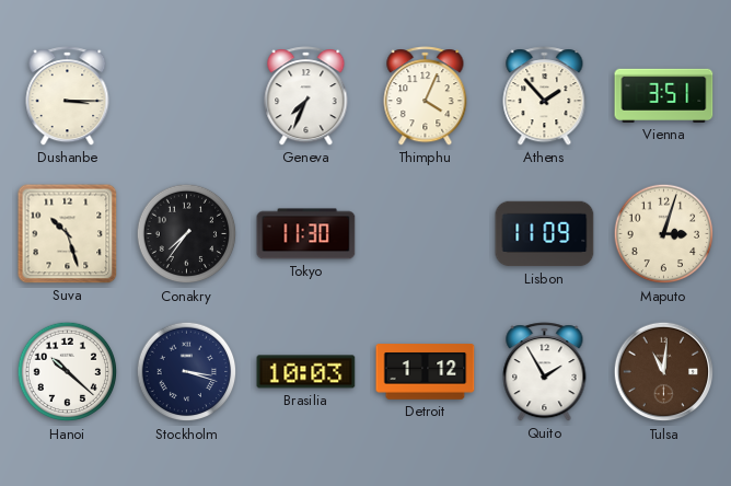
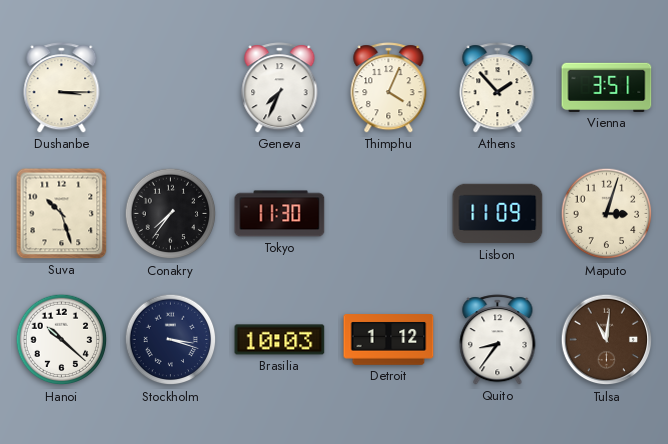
Quito: 1:55 -> 8:36 (498, 340)
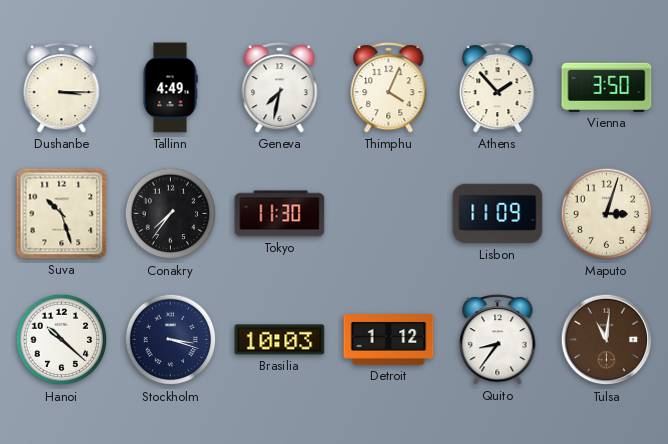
Tallinn: none -> 4:49 (170, 88)
Geneva: 7:34 -> 7:32 (280, 88)
Vienna: 3:51 -> 3:50 (607, 87)
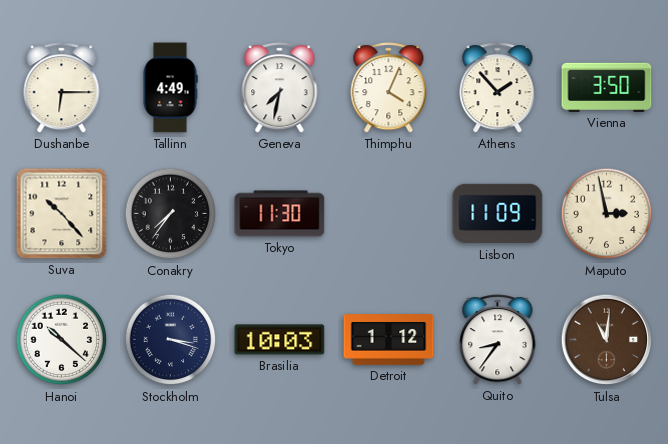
Dushanbe: 3:15 -> 6:15 (62, 88)
Suva: 10:27 -> 10:23 (62, 214)
Maputo: 3:03 -> 2:58 (607, 214)
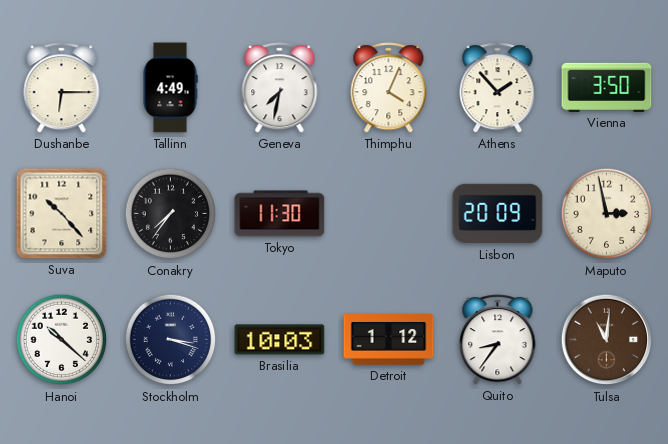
Lisbon: 11:09 -> 20:09 (498, 214)
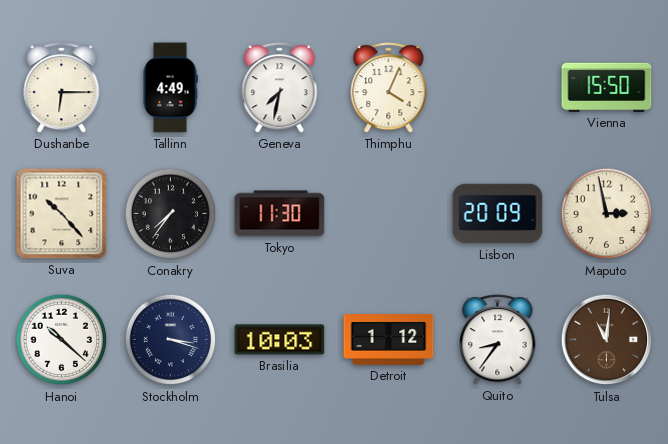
Athens: 1:53 -> none (498, 88)
Vienna: 3:50 -> 15:50 (607, 87)
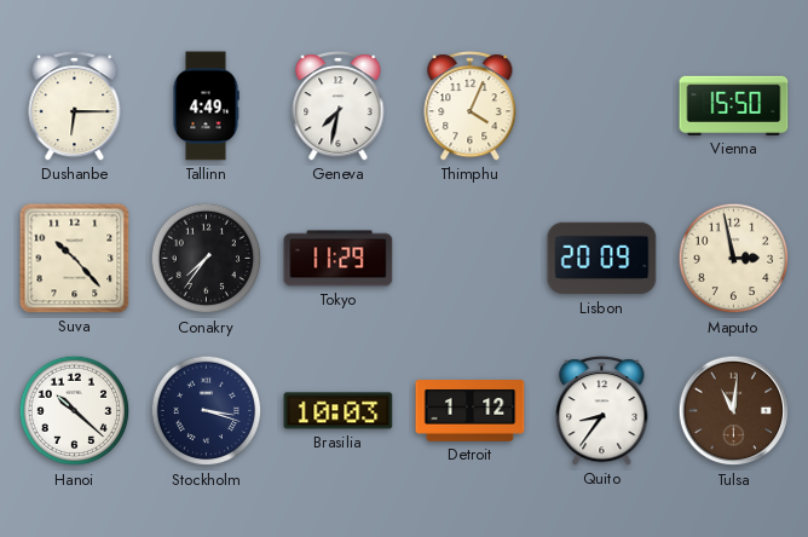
Tokyo: 11:30 -> 11:29 (339, 259)
